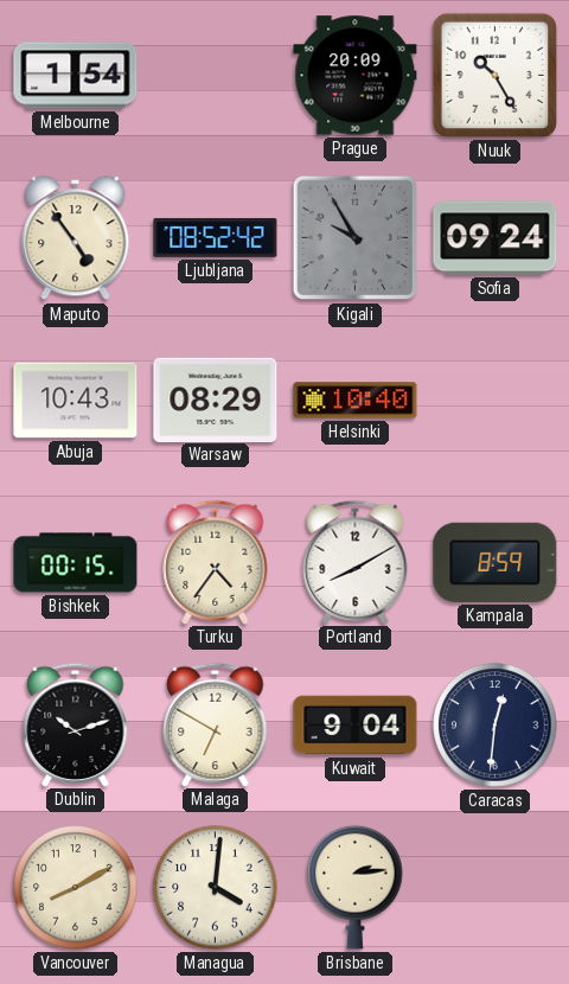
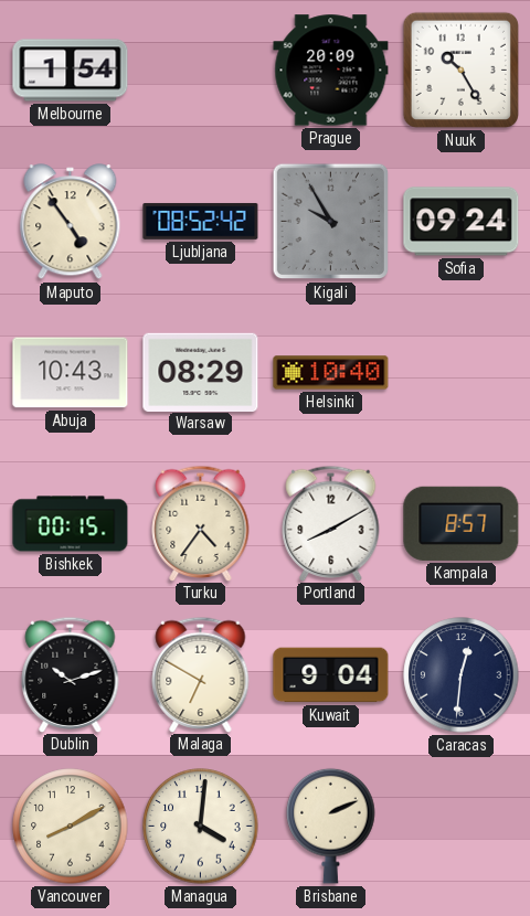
Kampala: 8:59 -> 8:57 (462, 523)
Brisbane: 2:14 -> 2:11 (331, 826)
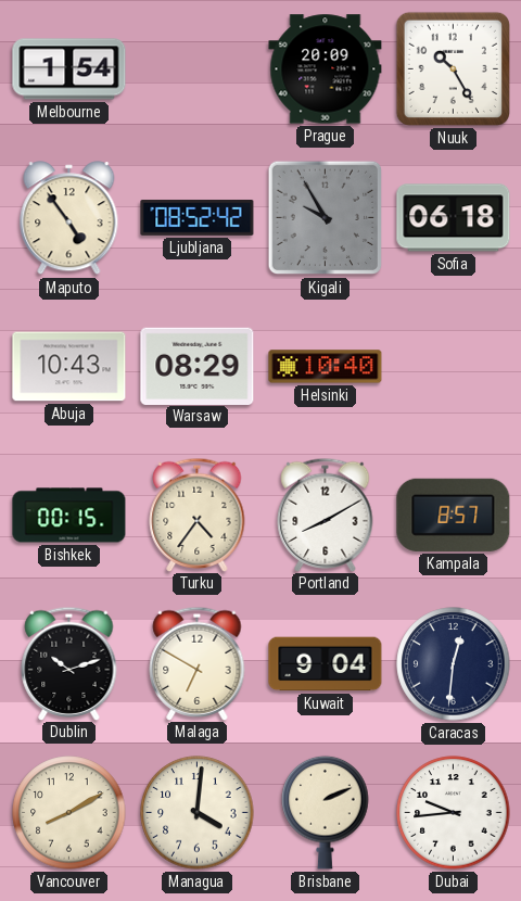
Sofia: 09:24 -> 06:18 (454, 218)
Dubai: none -> 9:44 (454, 813)
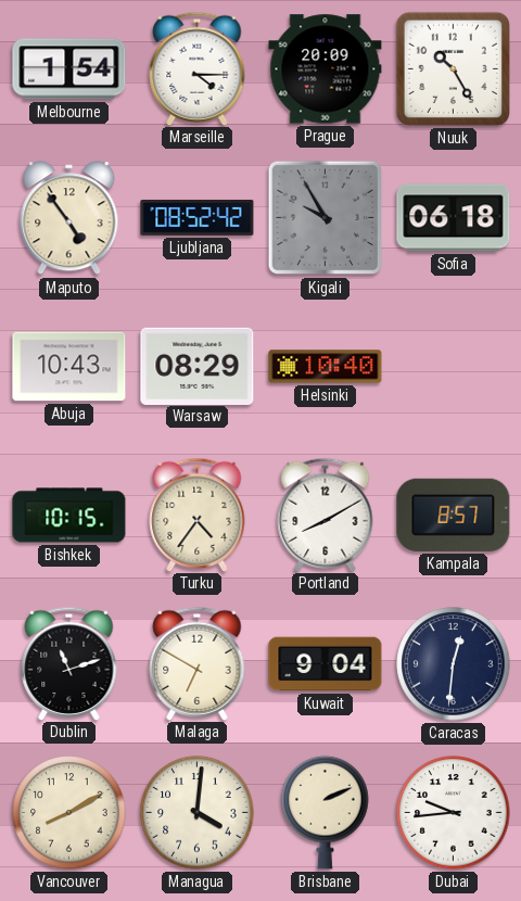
Marseille: none -> 4:15 (198, 68)
Bishkek: 00:15 -> 10:15 (69, 516)
Dublin: 10:12 -> 11:12 (69, 663)
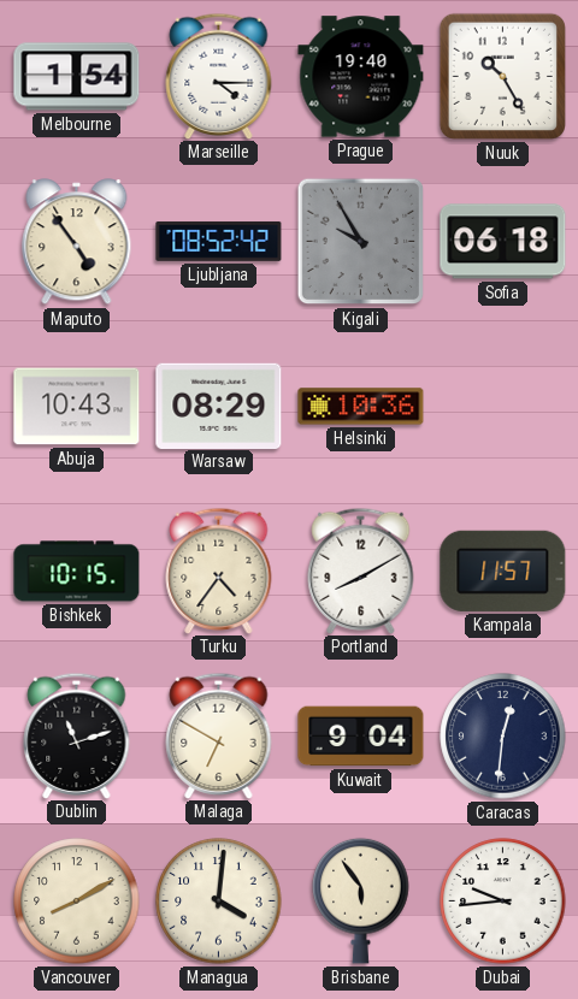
Prague: 20:09 -> 19:40 (361, 77)
Helsinki: 10:40 -> 10:36 (361, 407)
Kampala: 8:57 -> 11:57 (503, 571)
Brisbane: 2:11 -> 5:54 (361, 900)
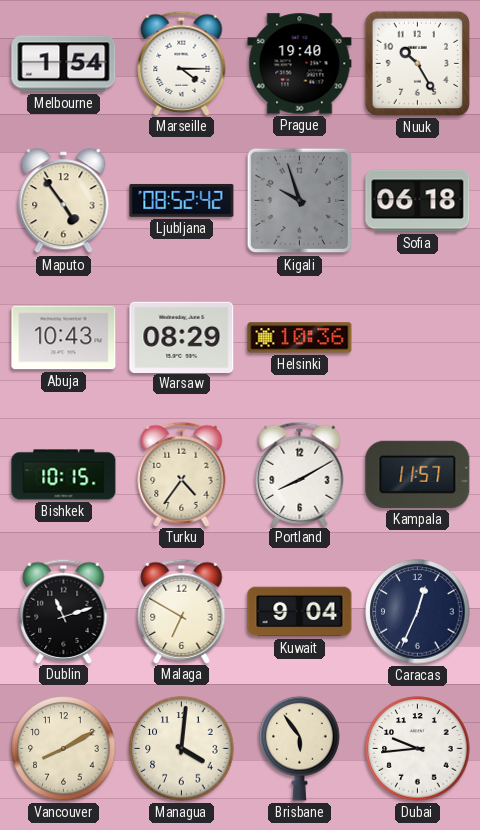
Kigali: 9:55 -> 9:57 (300, 201)
Caracas: 12:31 -> 12:34 (418, 612)
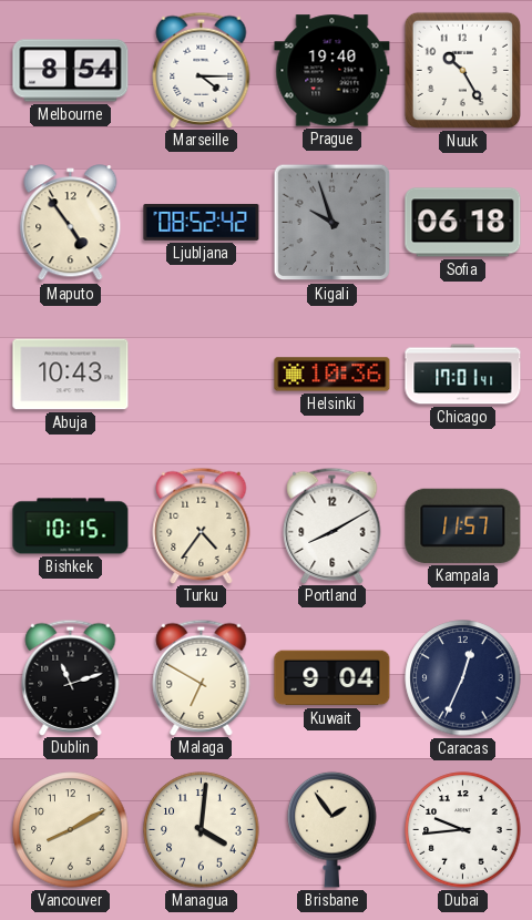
Melbourne: 1:54 -> 8:54 (71, 71)
Warsaw: 08:29 -> none (182, 337)
Chicago: none -> 17:01 (463, 375)
Brisbane: 5:54 -> 1:54 (332, 829)
